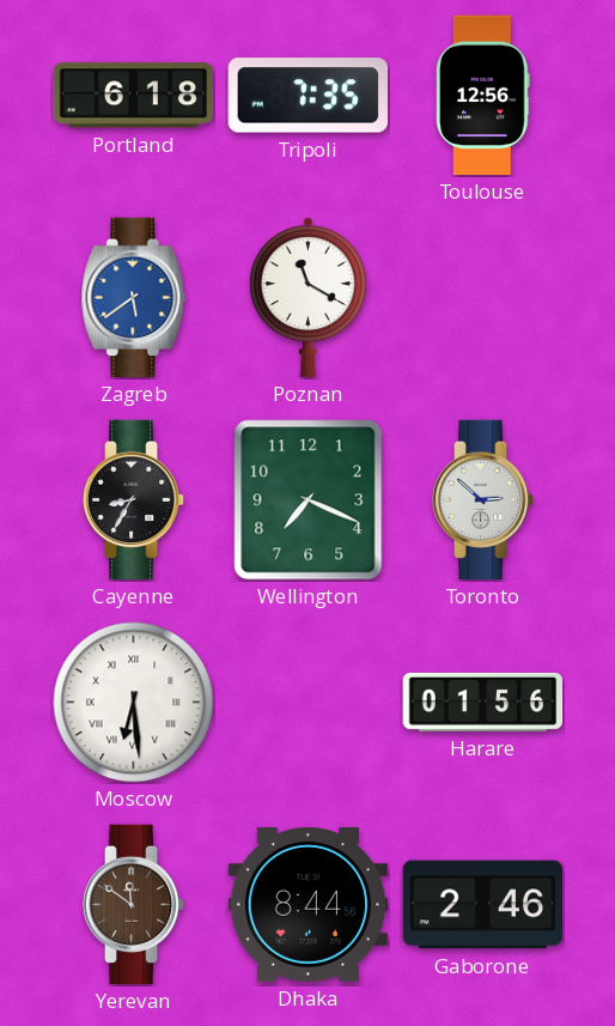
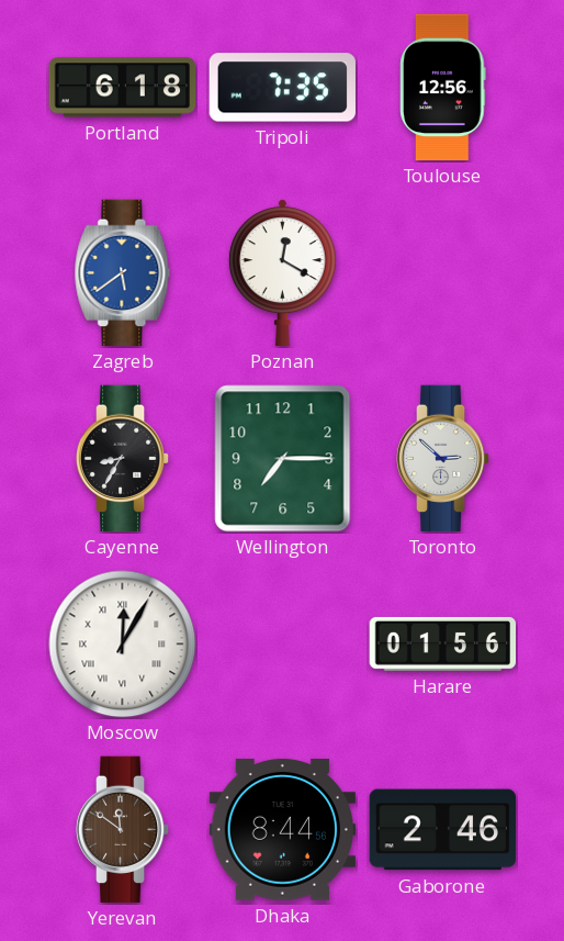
Poznan: 11:20 -> 12:20 (282, 273)
Wellington: 7:19 -> 7:15 (283, 459)
Moscow: 6:29 -> 12:05 (123, 645)
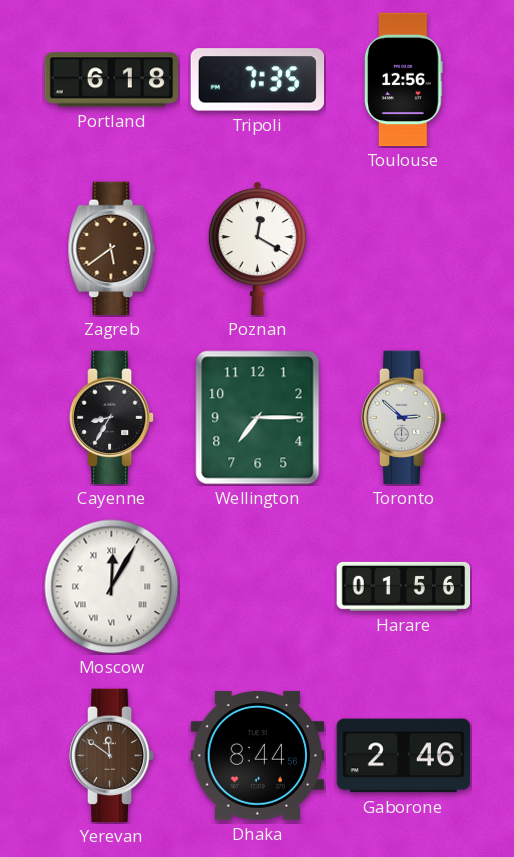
Zagreb dial: blue -> brown (112, 249)
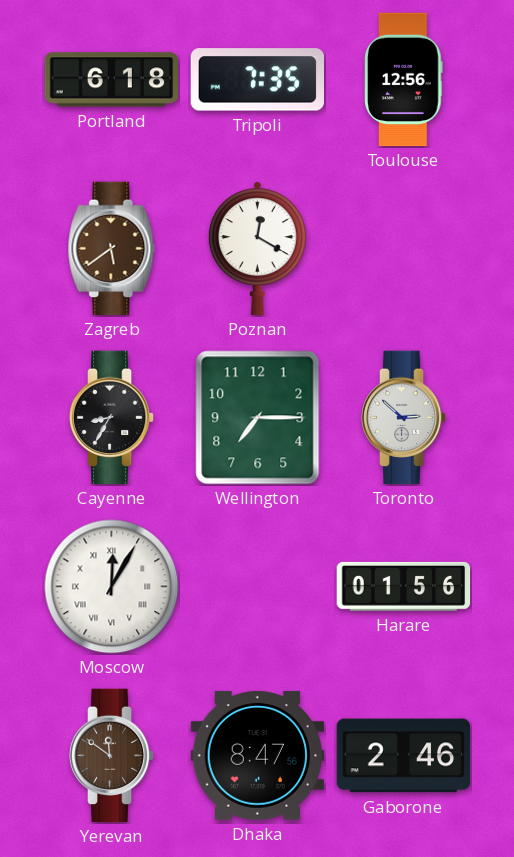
Dhaka: 8:44 -> 8:47 (258, 756)
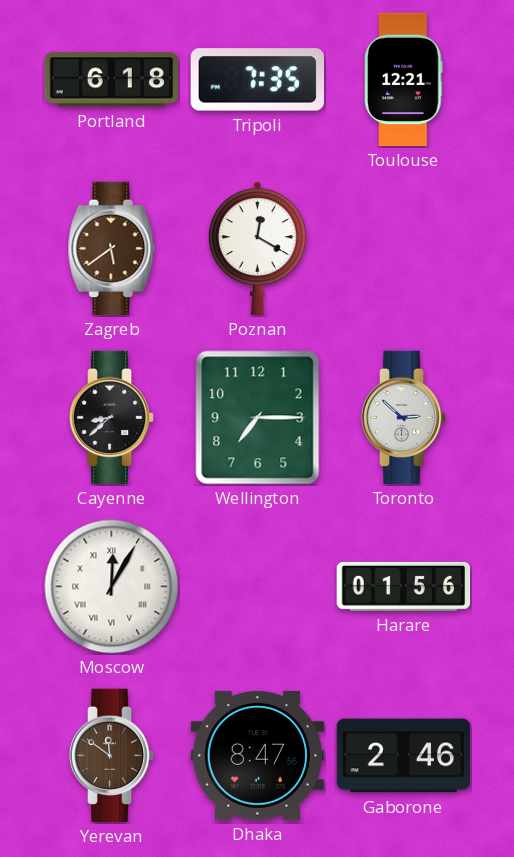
Toulouse: 12:56 -> 12:21 (404, 80)
Cayenne: 8:35 -> 8:38 (112, 418)
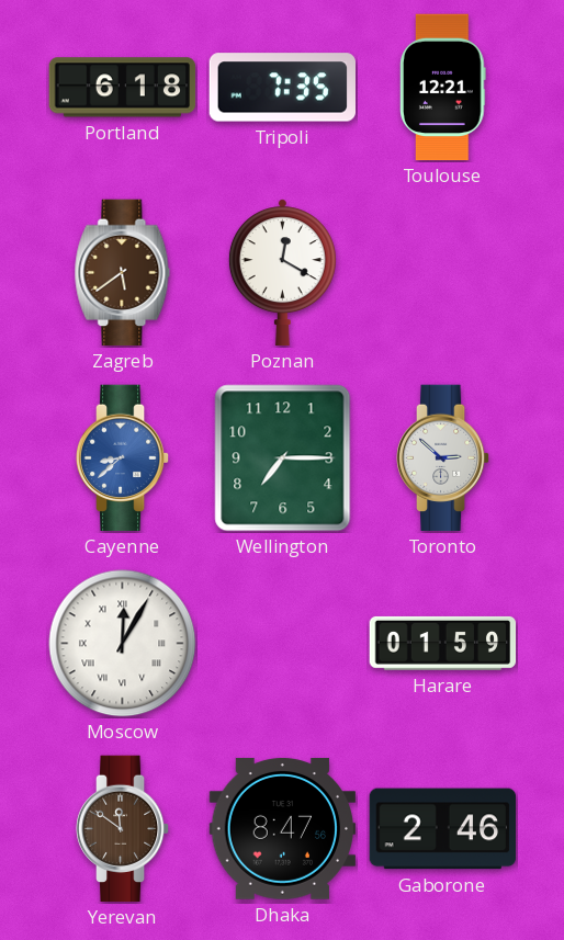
Cayenne dial: black -> blue (123, 458)
Harare: 01:56 -> 01:59 (443, 643)
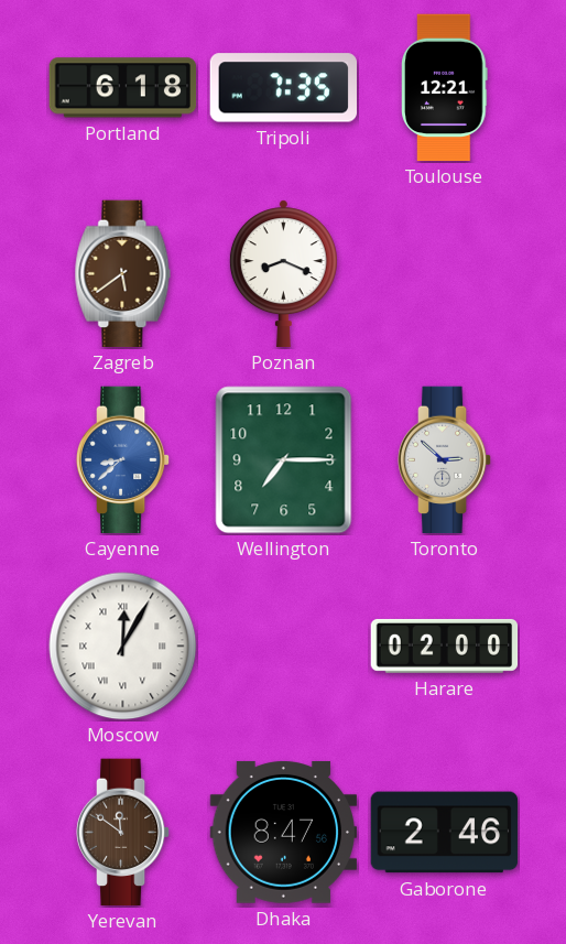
Poznan: 12:20 -> 8:19 (283, 274)
Harare: 01:59 -> 02:00 (445, 645)
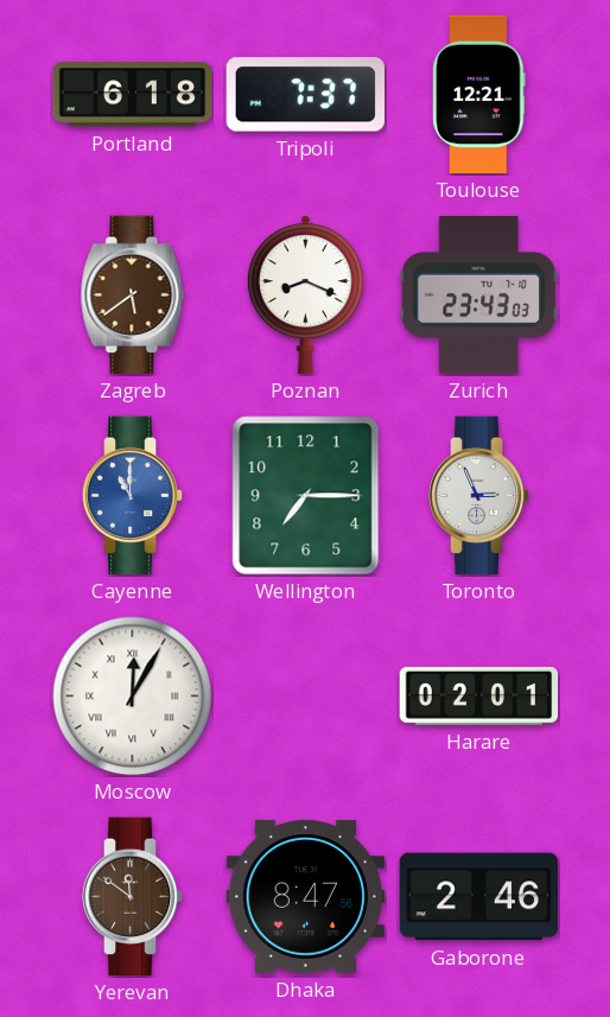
Tripoli: 7:35 -> 7:37 (305, 95)
Zurich: none -> 23:43 (479, 294)
Cayenne: 8:38 -> 11:00 (133, 496)
Toronto: 2:52 -> 2:56 (479, 496)
Harare: 02:00 -> 02:01 (479, 695)
